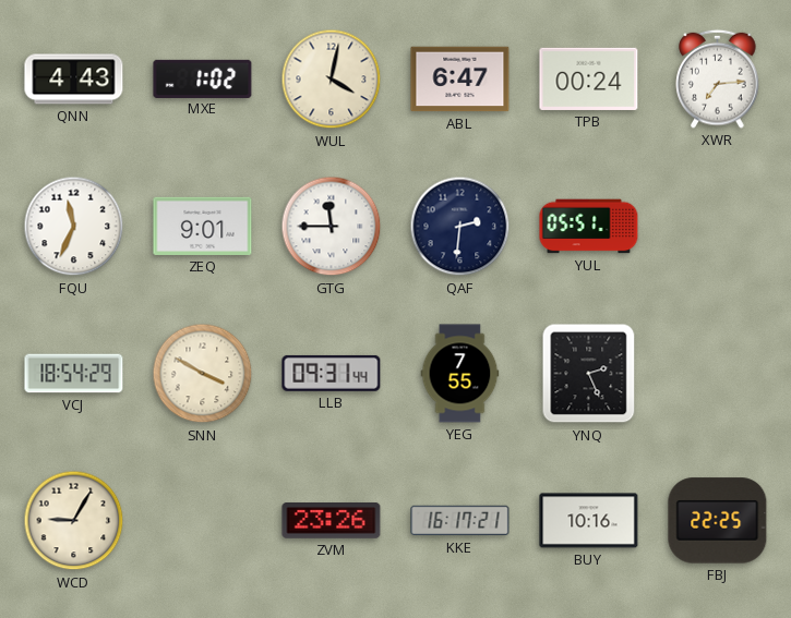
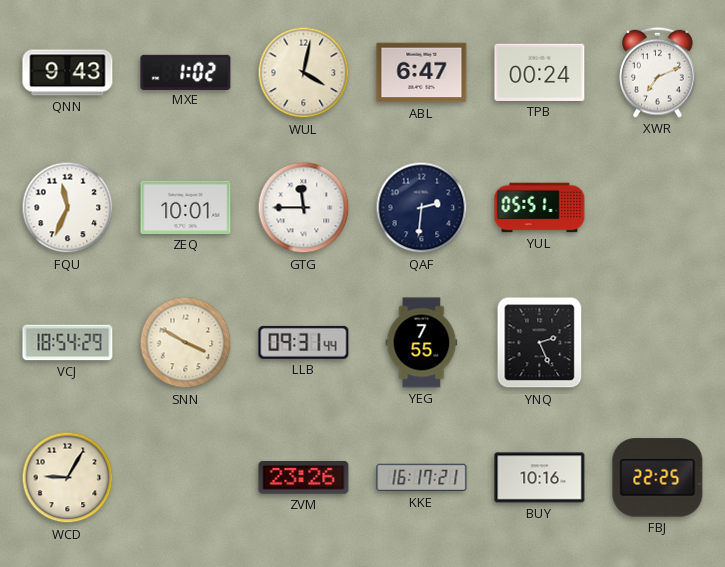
QNN: 4:43 -> 9:43 (68, 73)
XWR: 7:14 -> 7:11 (658, 72)
ZEQ: 9:01 -> 10:01 (186, 207)
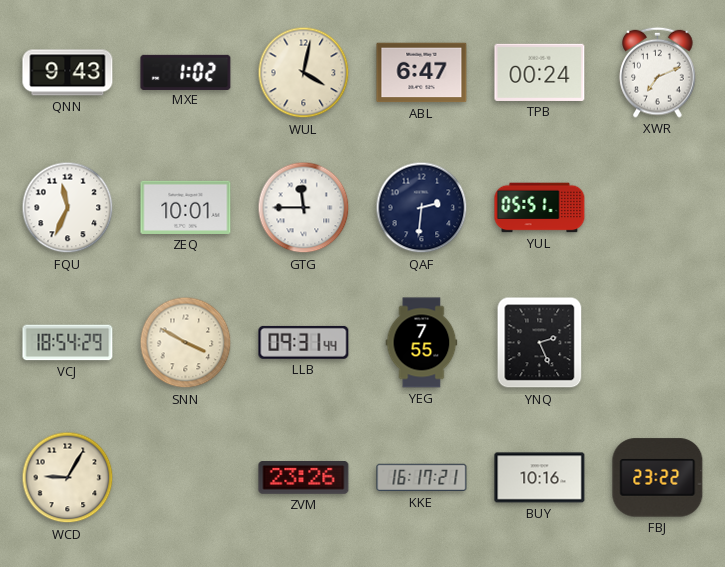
FBJ: 22:25 -> 23:22 (658, 478)
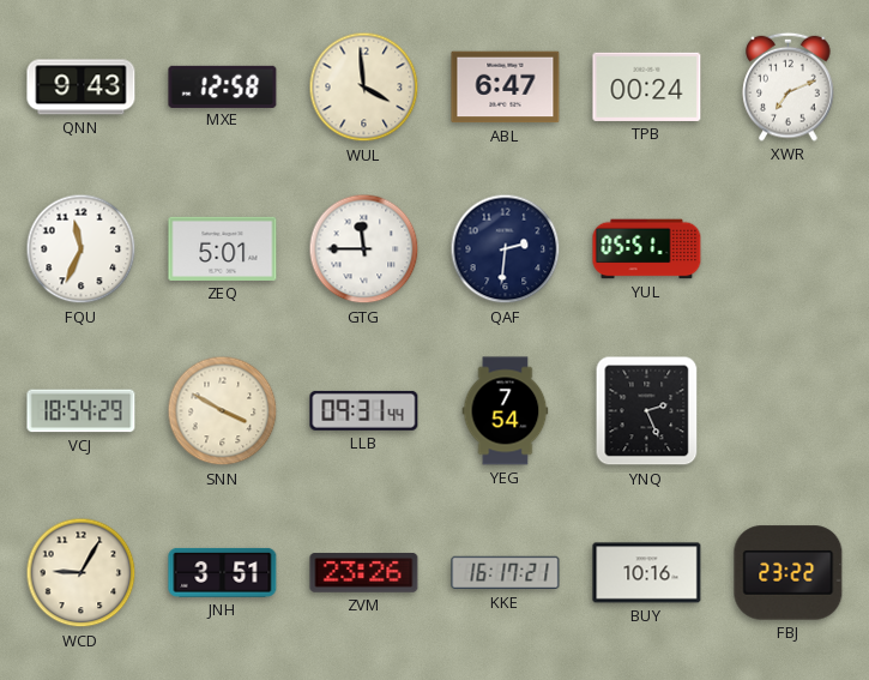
MXE: 1:02 -> 12:58 (223, 86)
WUL: 4:02 -> 3:59 (364, 88)
ZEQ: 10:01 -> 5:01 (223, 248)
YEG: 7:55 -> 7:54 (506, 411)
JNH: none -> 3:51 (223, 572)
